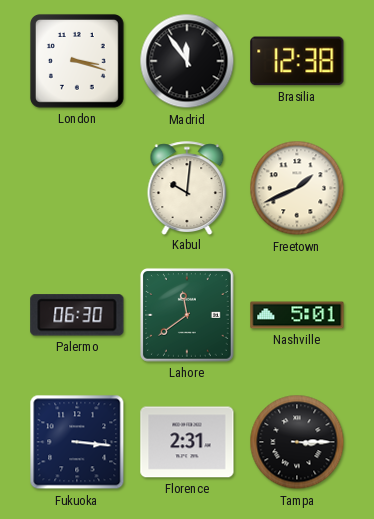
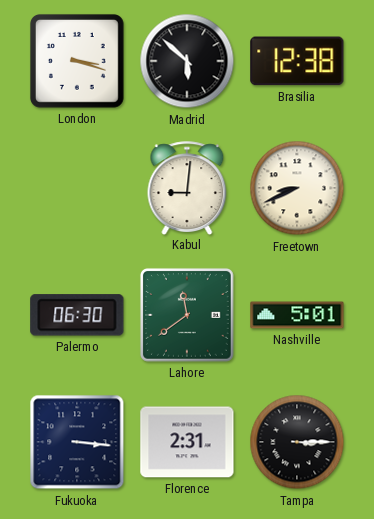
Madrid: 11:54 -> 5:52 (187, 61)
Kabul: 10:01 -> 9:01 (187, 188)
Freetown: 1:41 -> 8:41 (297, 188)
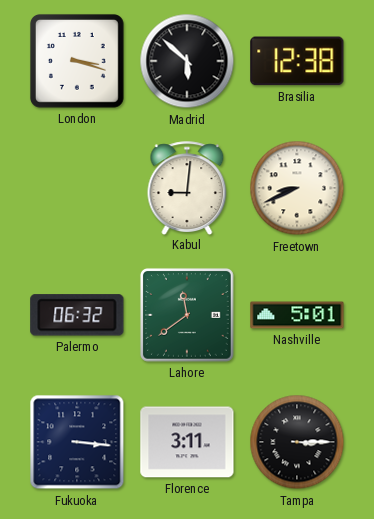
Palermo: 06:30 -> 06:32 (77, 315)
Florence: 2:31 -> 3:11 (187, 442)
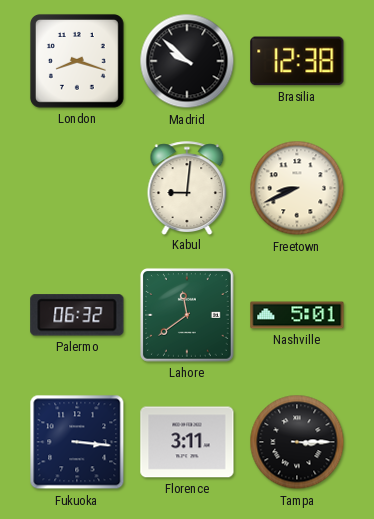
London: 3:18 -> 8:18 (77, 61)
Madrid: 5:52 -> 9:52 (187, 61)
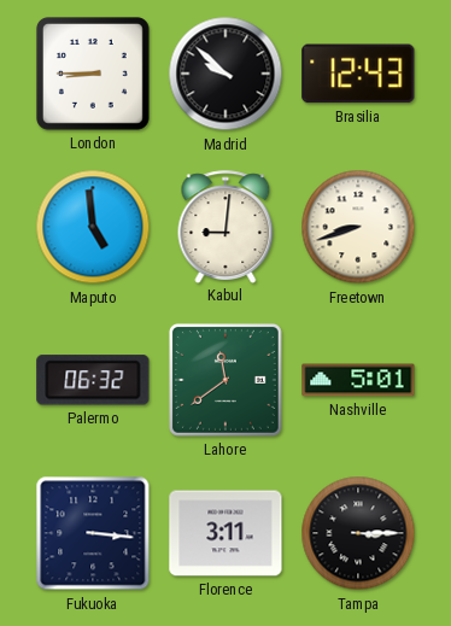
London: 8:18 -> 8:45 (93, 74)
Brasilia: 12:38 -> 12:43 (358, 74)
Maputo: none -> 4:59 (93, 227)
Freetown: 8:41 -> 8:42 (358, 227)
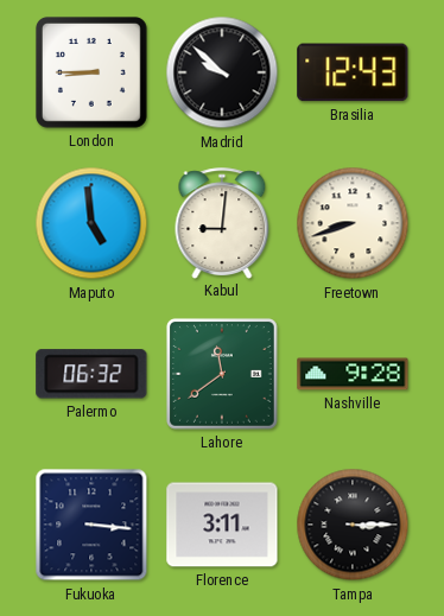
Nashville: 5:01 -> 9:28 (353, 374)
